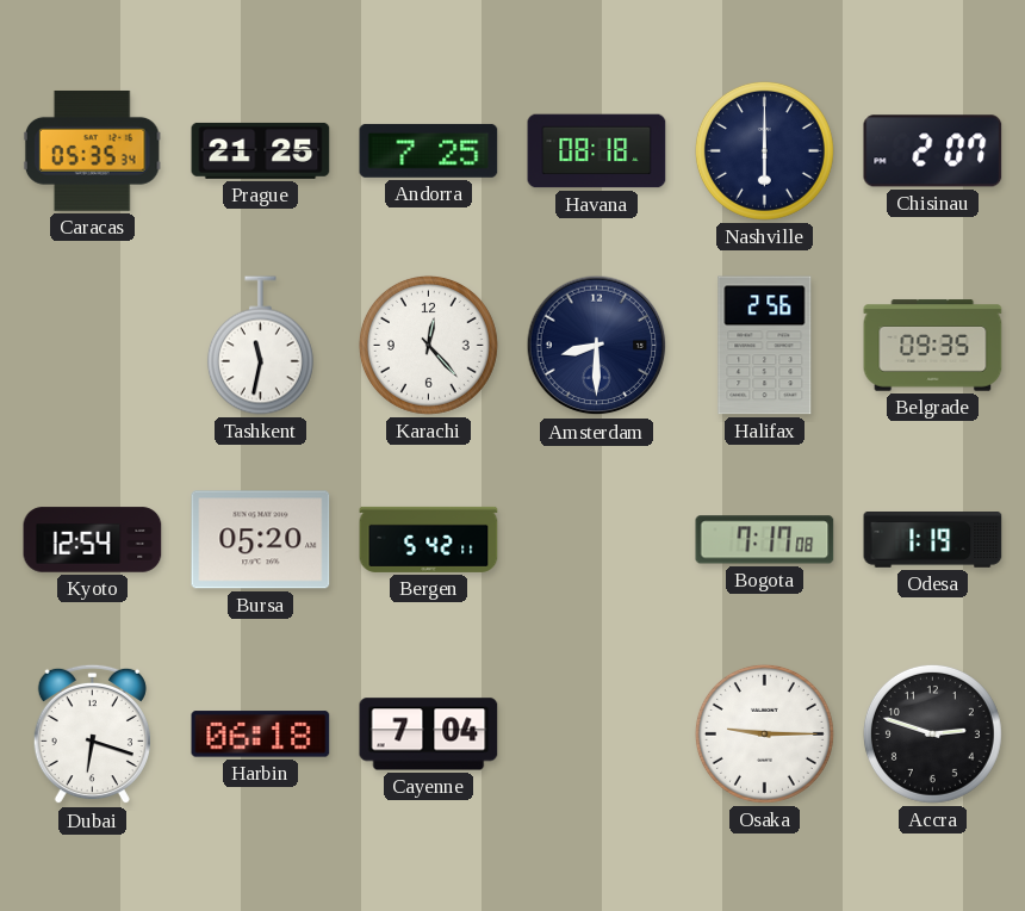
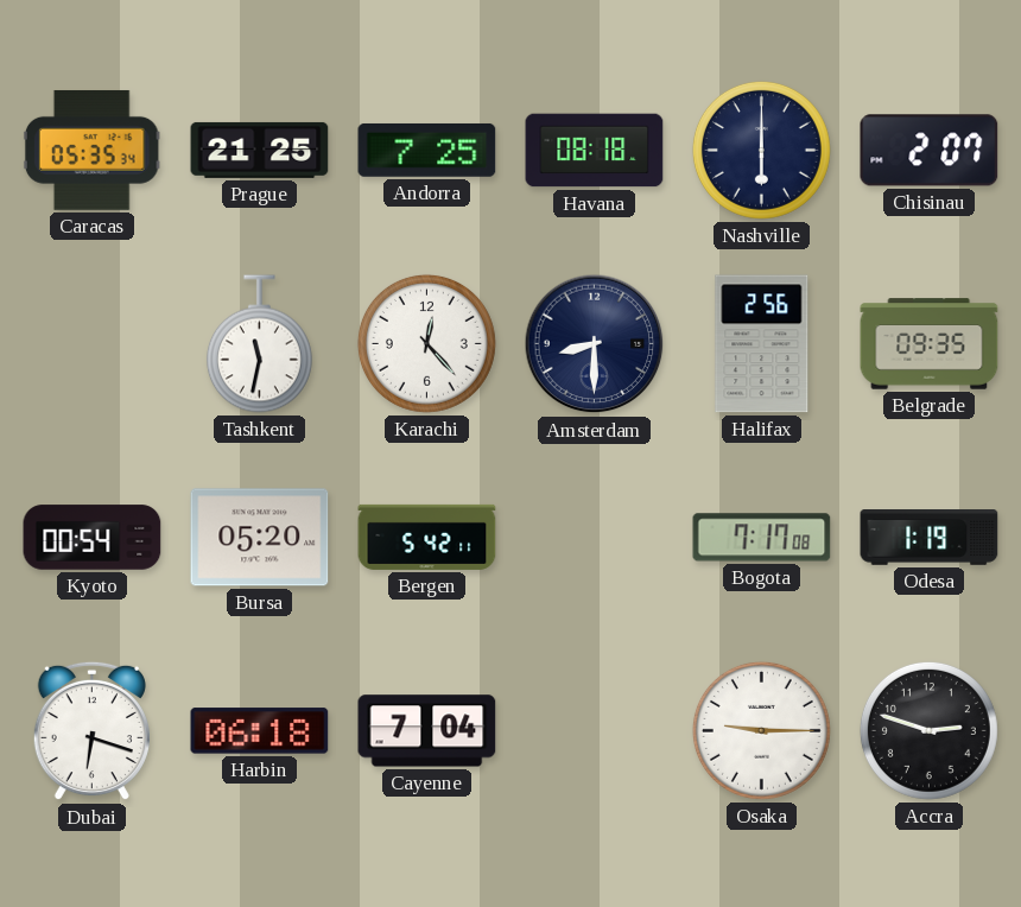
Kyoto: 12:54 -> 00:54 (93, 538)
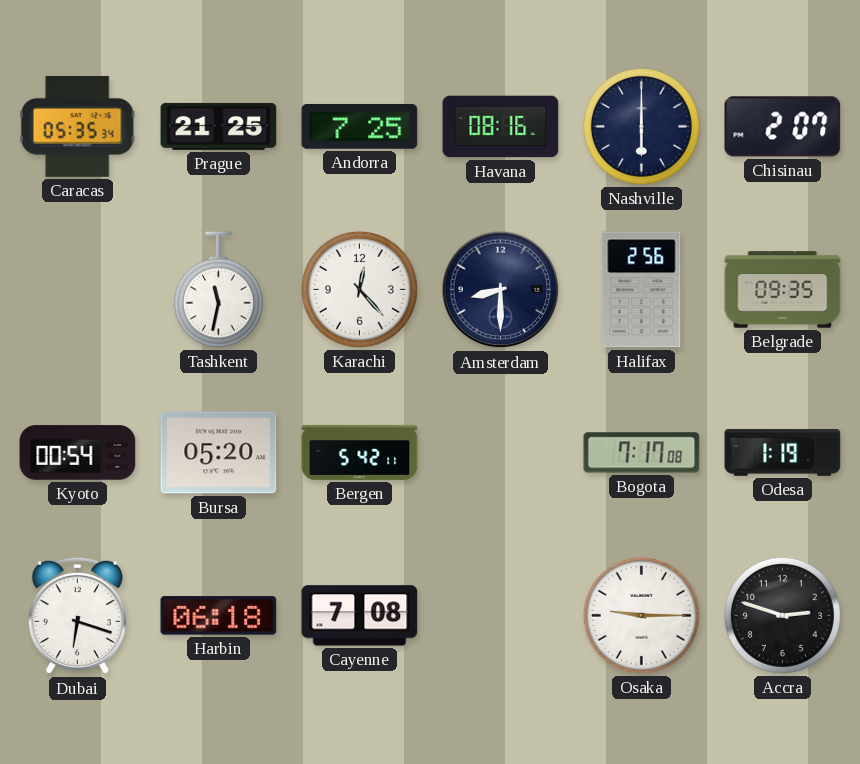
Havana: 08:18 -> 08:16 (501, 127)
Cayenne: 7:04 -> 7:08 (360, 616)
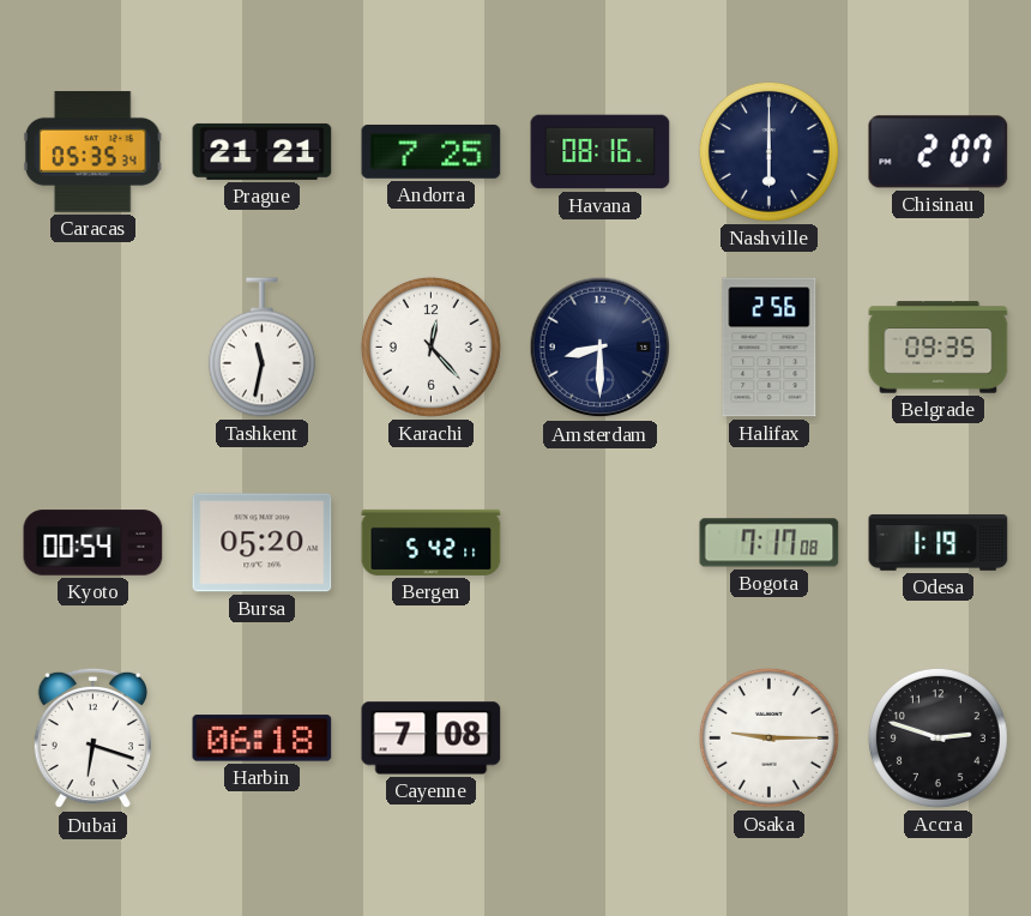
Prague: 21:25 -> 21:21 (263, 151)
